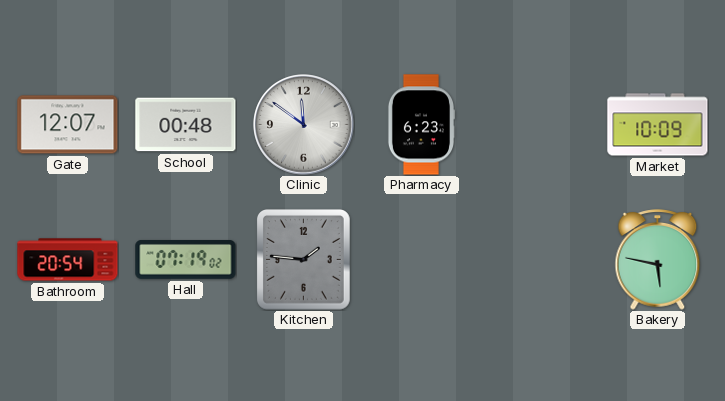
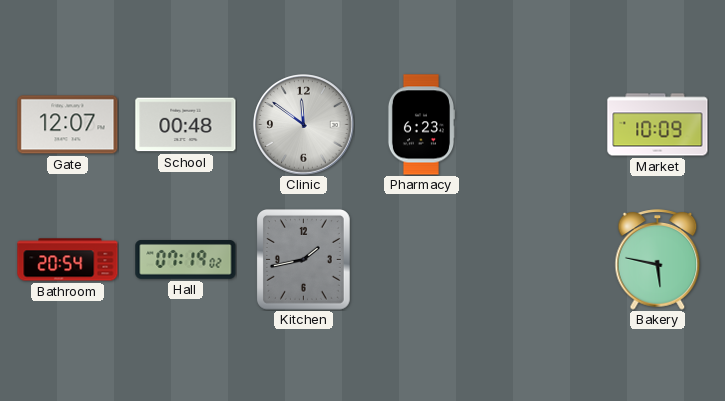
Kitchen: 1:46 -> 1:43 (304, 260)
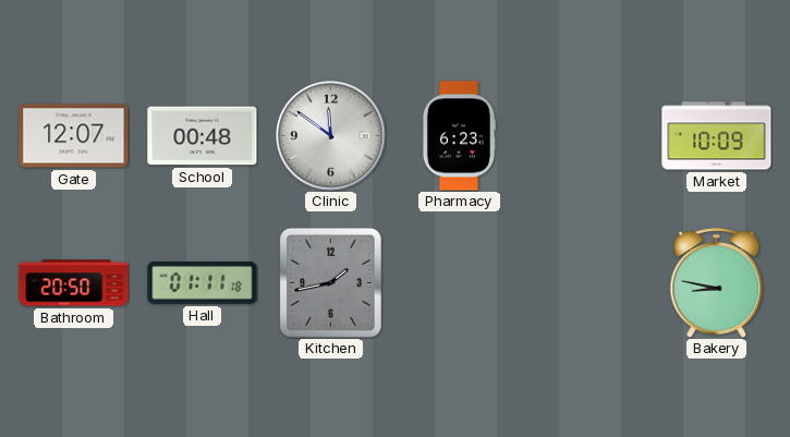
Bathroom: 20:54 -> 20:50 (74, 283)
Hall: 07:19 -> 01:11 (203, 283)
Bakery: 5:47 -> 8:47 (717, 283)
